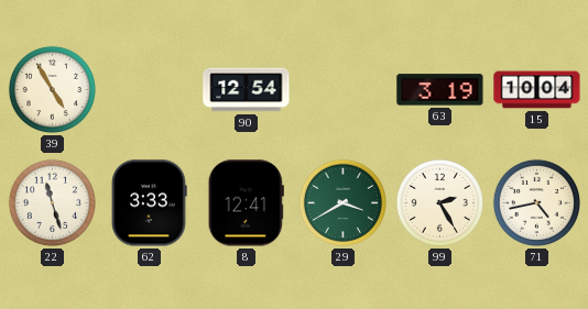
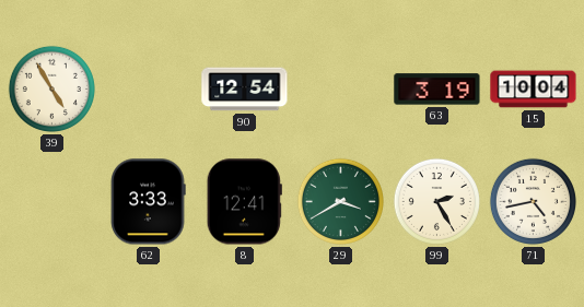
22: 11:27 -> none (52, 202)
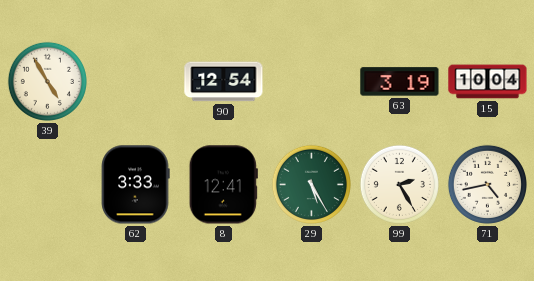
29: 3:40 -> 5:25 (311, 184)
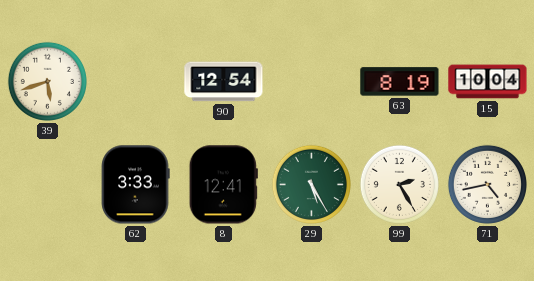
39: 4:55 -> 5:42 (47, 81)
63: 3:19 -> 8:19 (400, 82)
